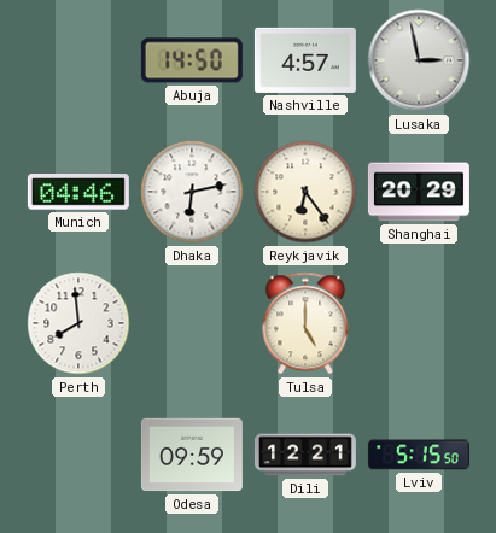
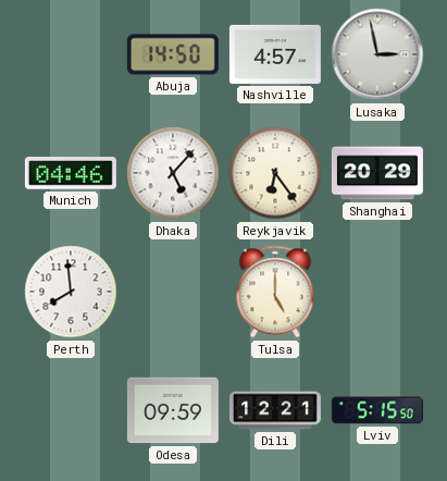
Dhaka: 6:13 -> 5:07 (173, 173)
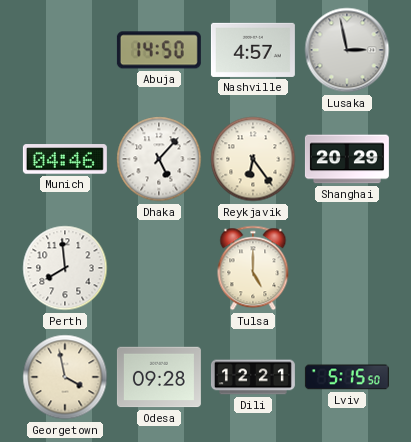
Georgetown: none -> 3:58 (65, 377)
Odesa: 09:59 -> 09:28 (159, 377)
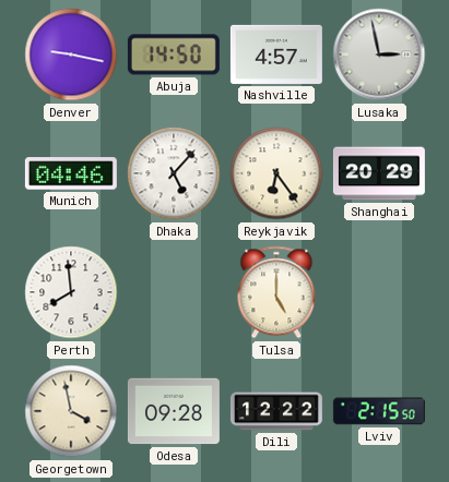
Denver: none -> 9:17 (71, 55)
Dili: 12:21 -> 12:22 (276, 411)
Lviv: 5:15 -> 2:15 (379, 411)
